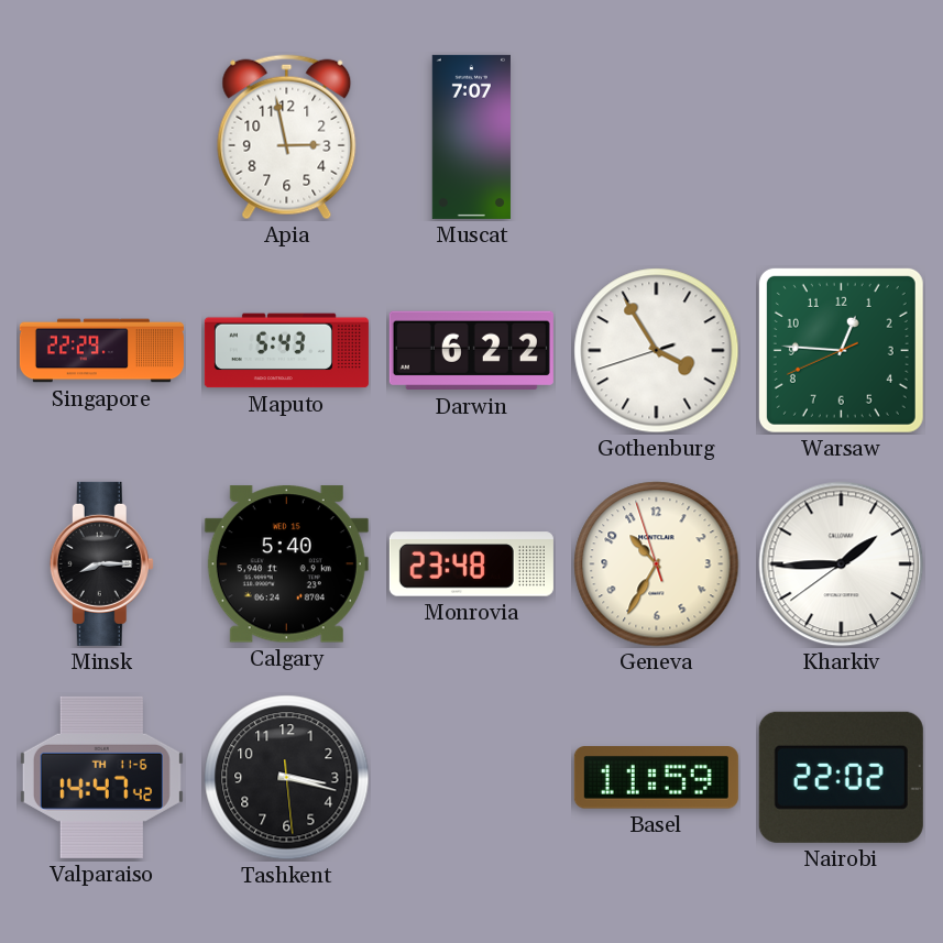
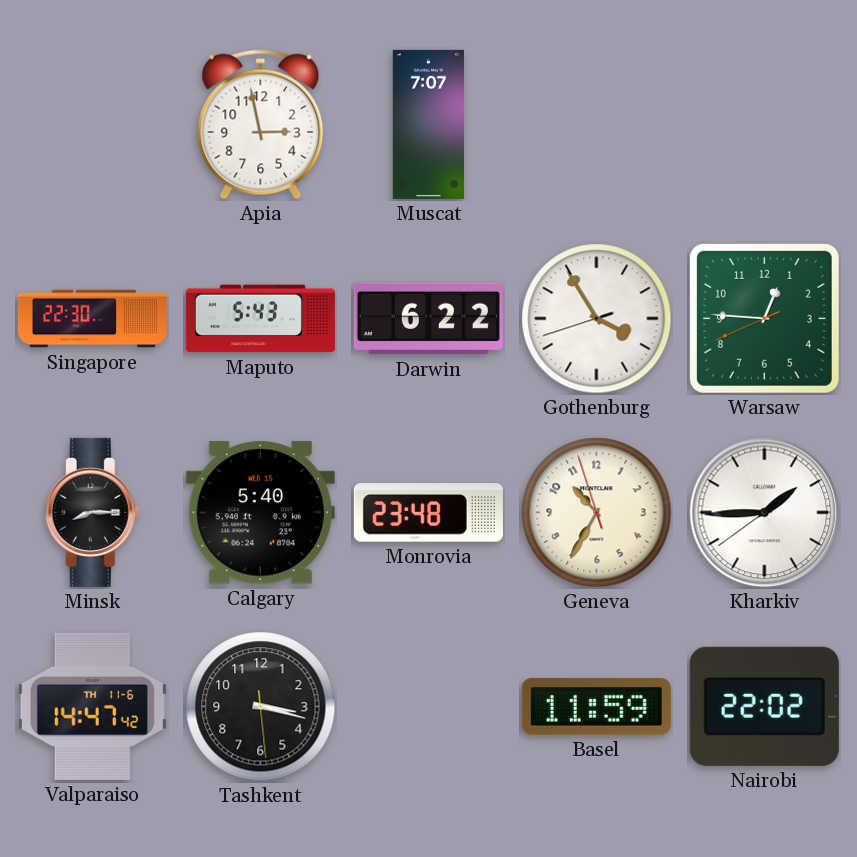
Singapore: 22:29 -> 22:30 (92, 319)
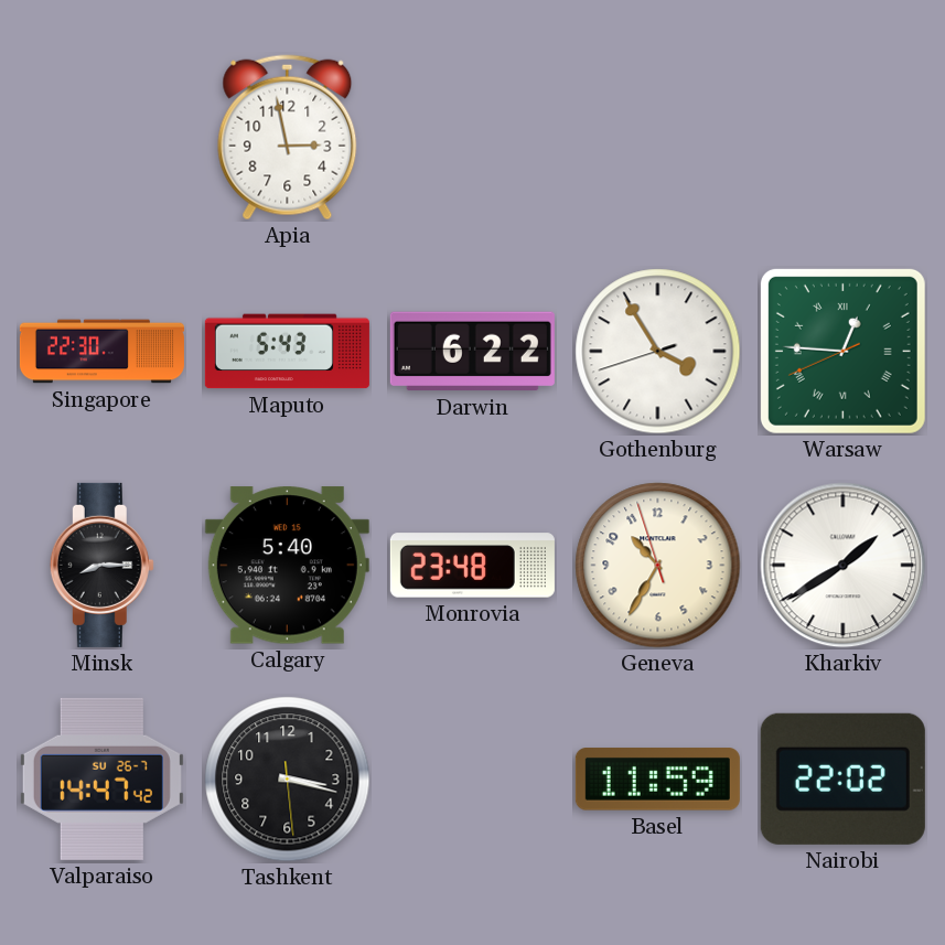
Muscat: 7:07 -> none (428, 124)
Warsaw numerals: Arabic -> Roman (842, 351)
Kharkiv: 1:44 -> 1:39 (844, 566)
Valparaiso date: TH 11-6 -> SU 26-7 (101, 778)
